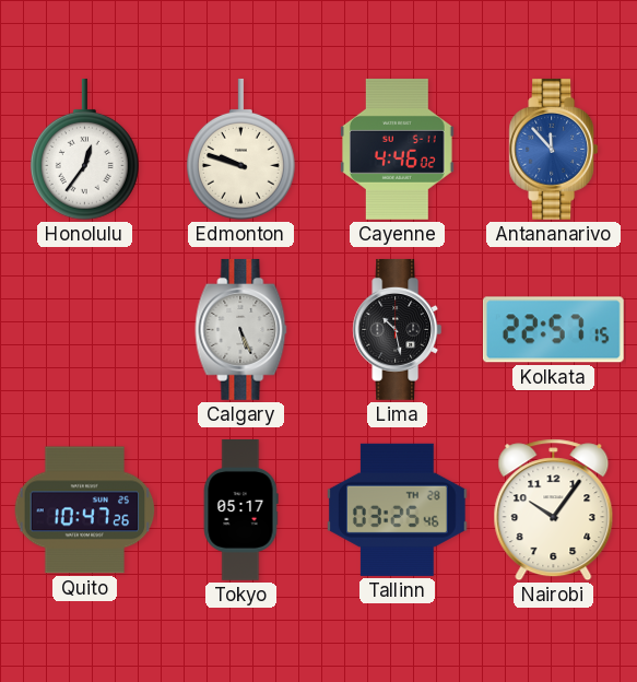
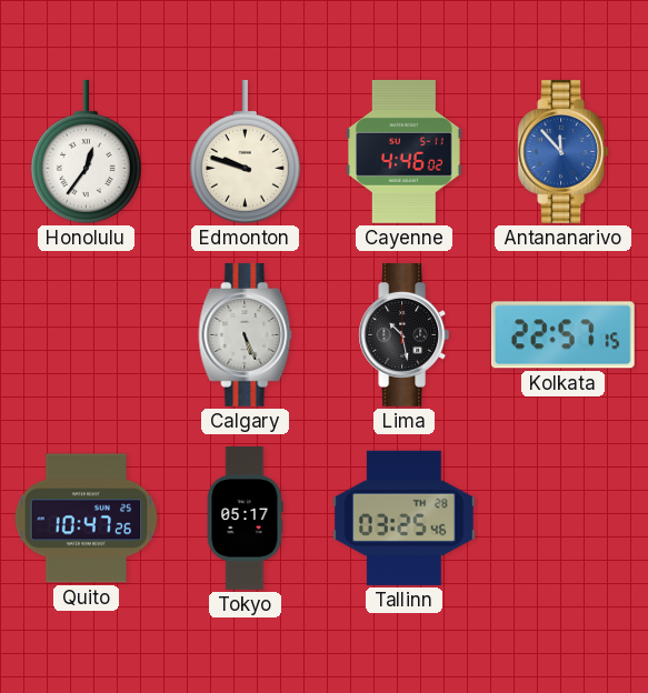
Nairobi: 10:06 -> none (554, 510)
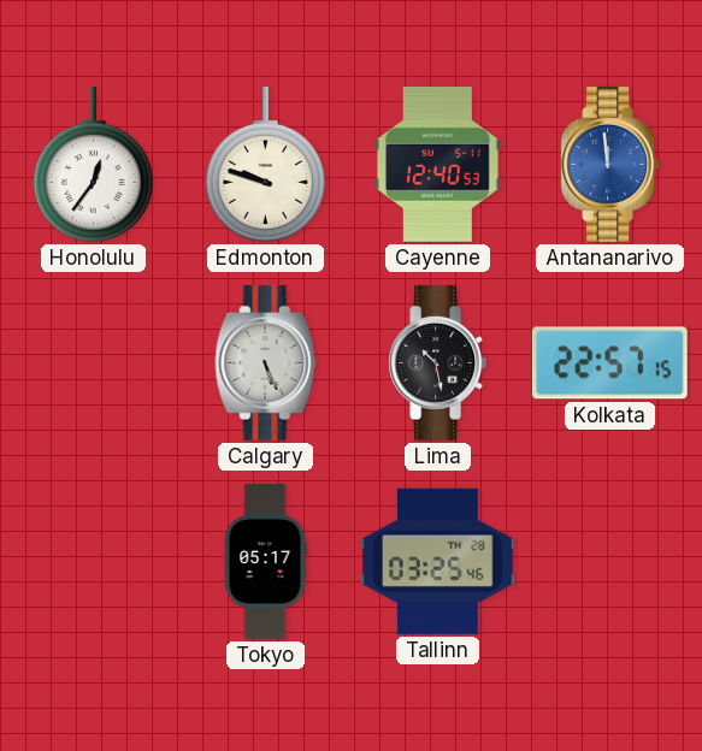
Cayenne: 4:46 -> 12:40 (437, 164)
Antananarivo: 11:53 -> 11:59 (610, 164)
Quito: 10:47 -> none (87, 519)
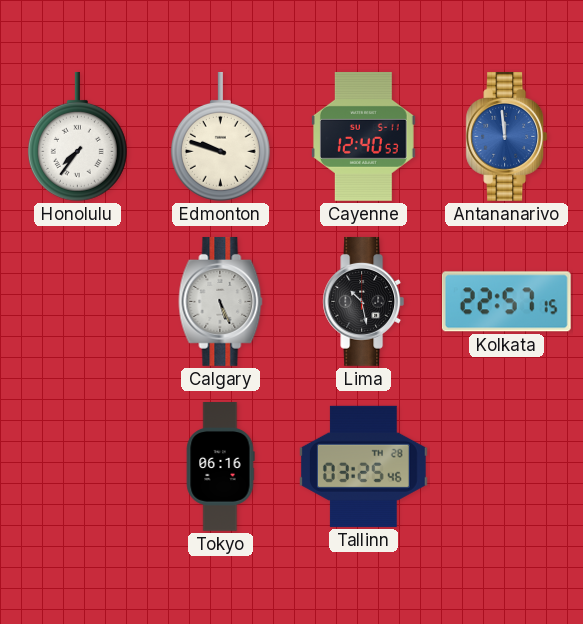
Honolulu: 12:36 -> 7:36 (77, 136)
Tokyo: 05:17 -> 06:16 (220, 467)
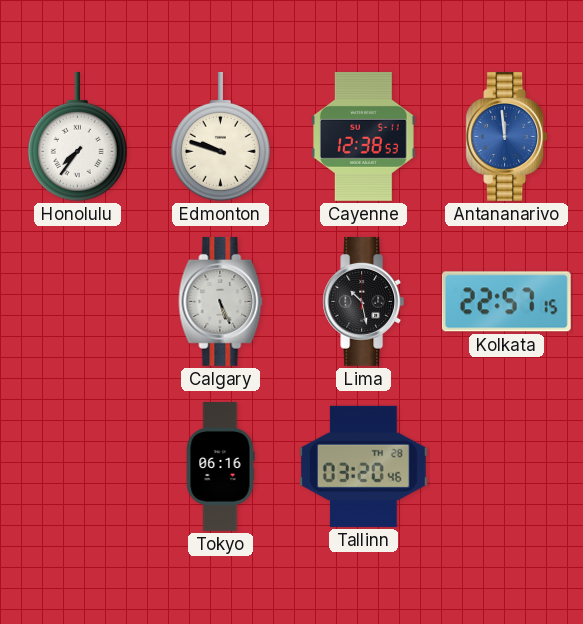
Cayenne: 12:40 -> 12:38 (363, 136)
Tallinn: 03:25 -> 03:20 (363, 466)
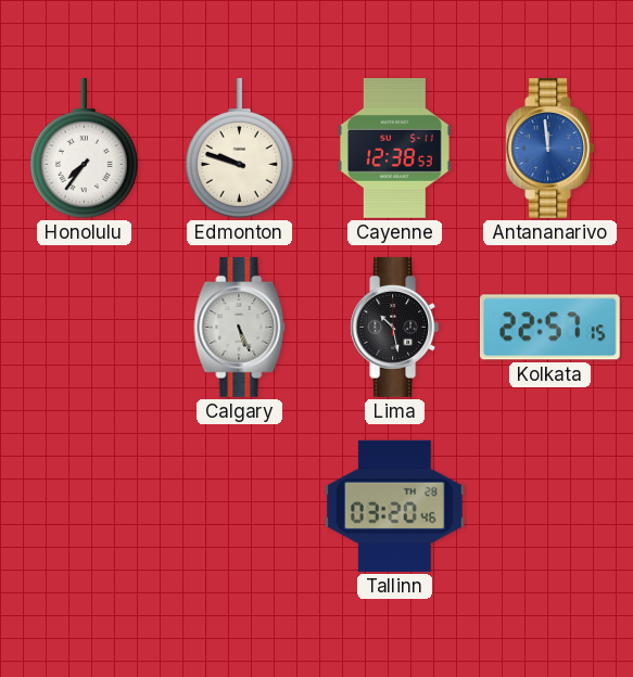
Tokyo: 06:16 -> none (220, 467)
